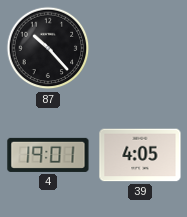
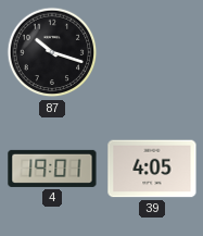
87: 10:23 -> 10:18 (52, 52)
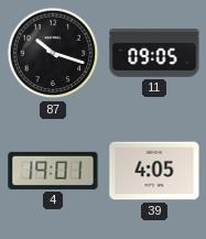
11: none -> 09:05 (154, 53)
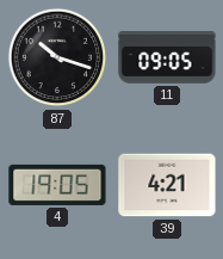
4: 19:01 -> 19:05 (57, 185)
39: 4:05 -> 4:21 (167, 185)
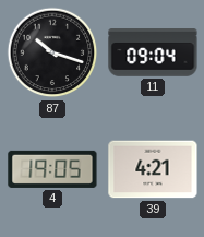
11: 09:05 -> 09:04 (153, 52)
